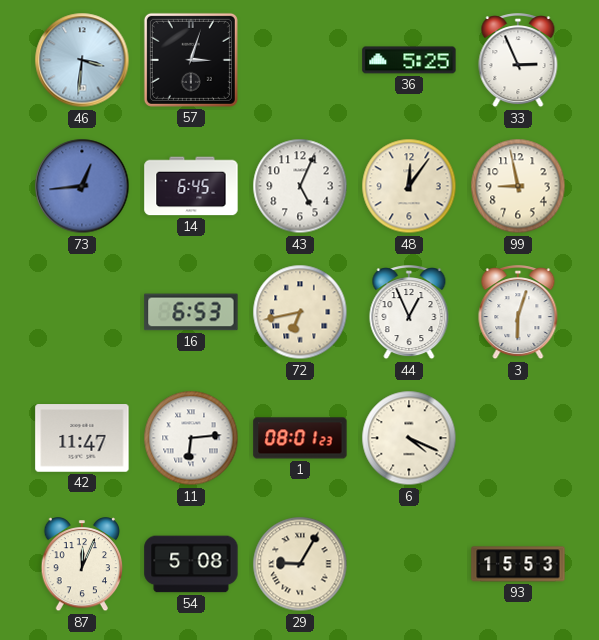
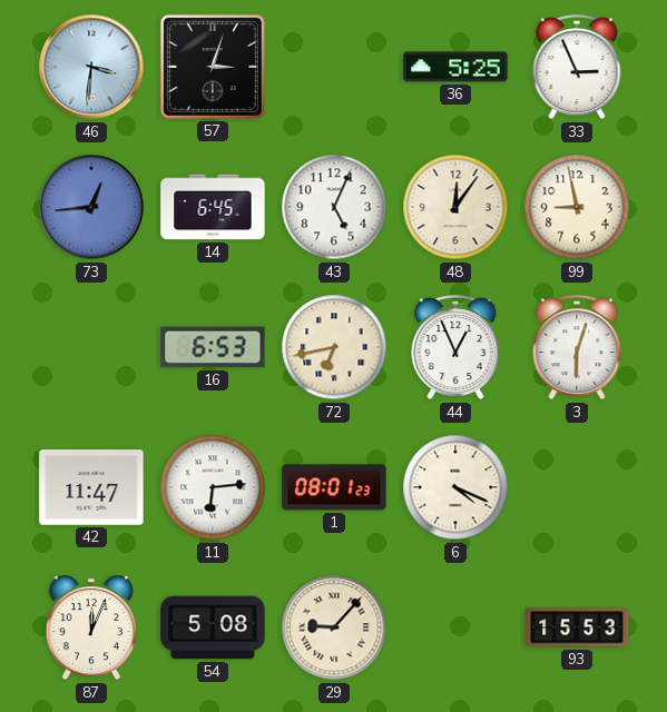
29: 9:05 -> 9:07 (334, 627)
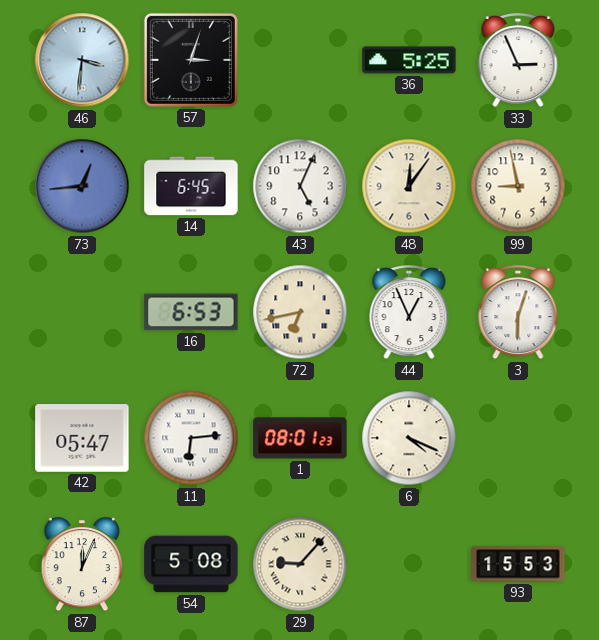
42: 11:47 -> 05:47 (82, 438)
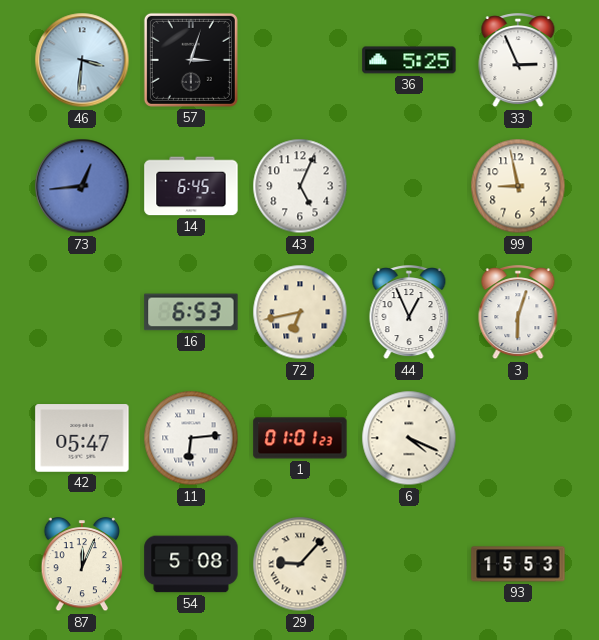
48: 12:06 -> none (409, 186)
1: 08:01 -> 01:01 (300, 438)
